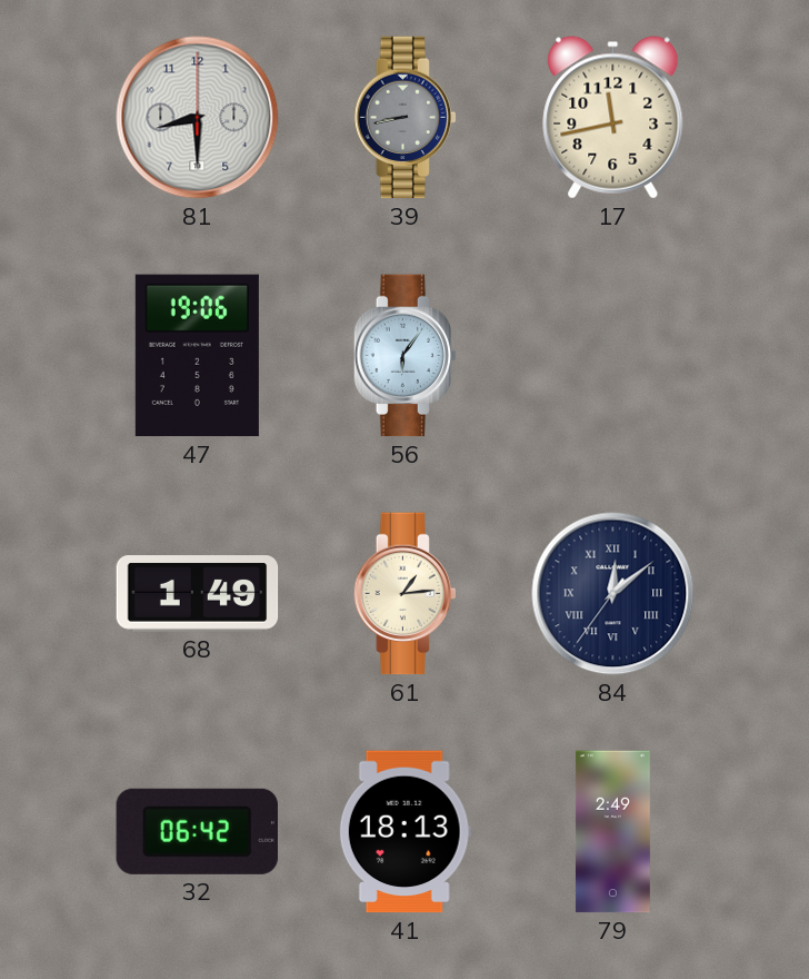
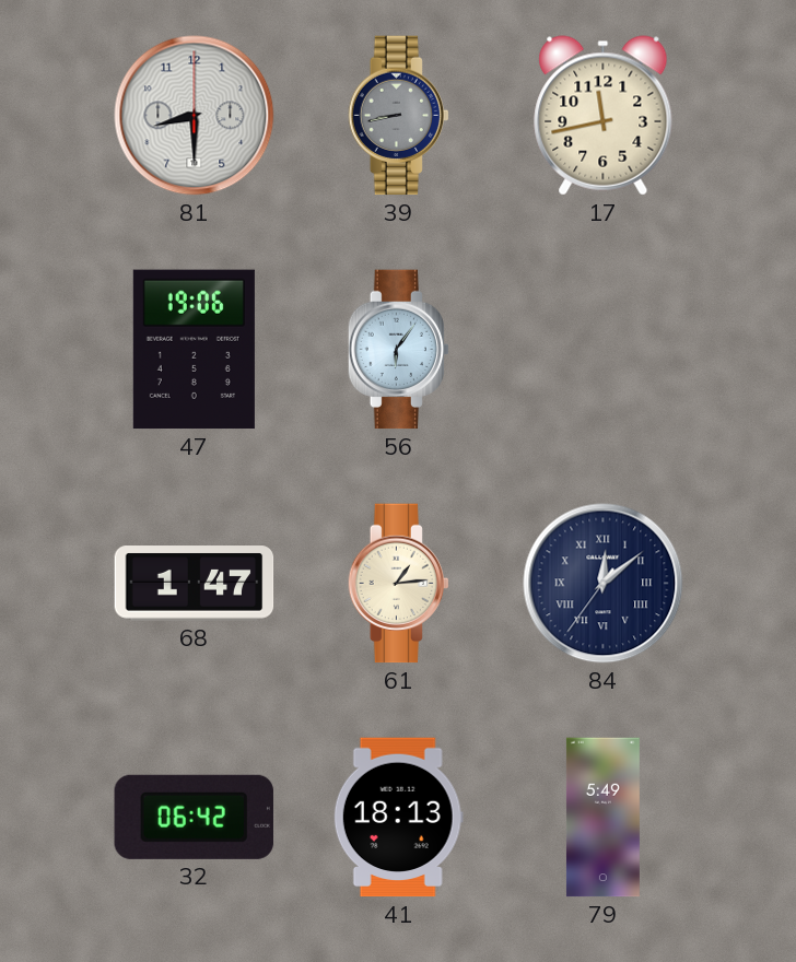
68: 1:49 -> 1:47 (195, 584)
79: 2:49 -> 5:49 (602, 818)
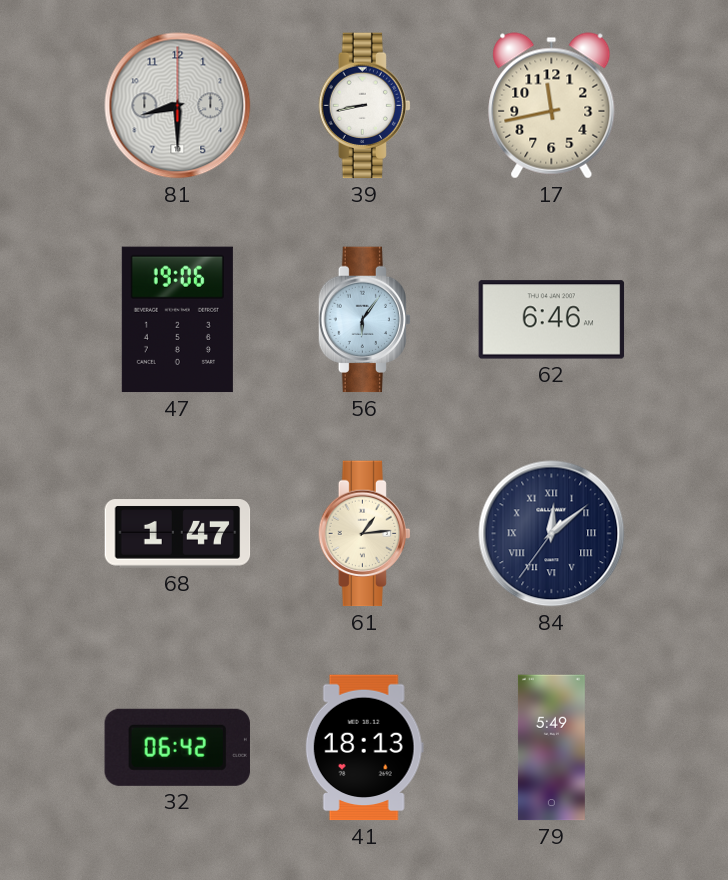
39 dial: grey -> white (364, 106)
62: none -> 6:46 (552, 320)
